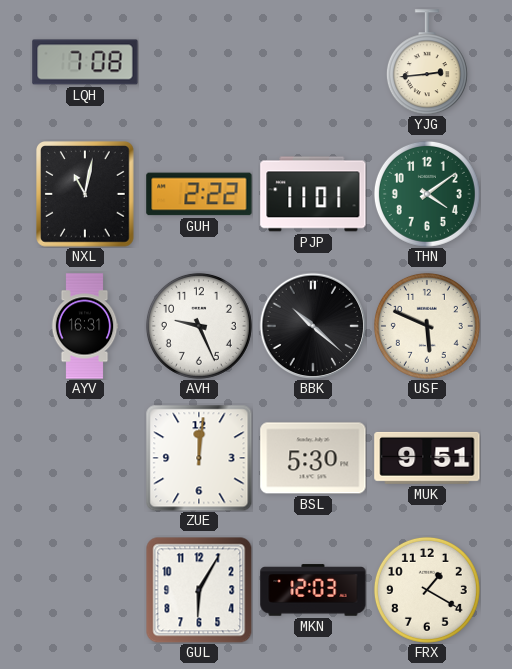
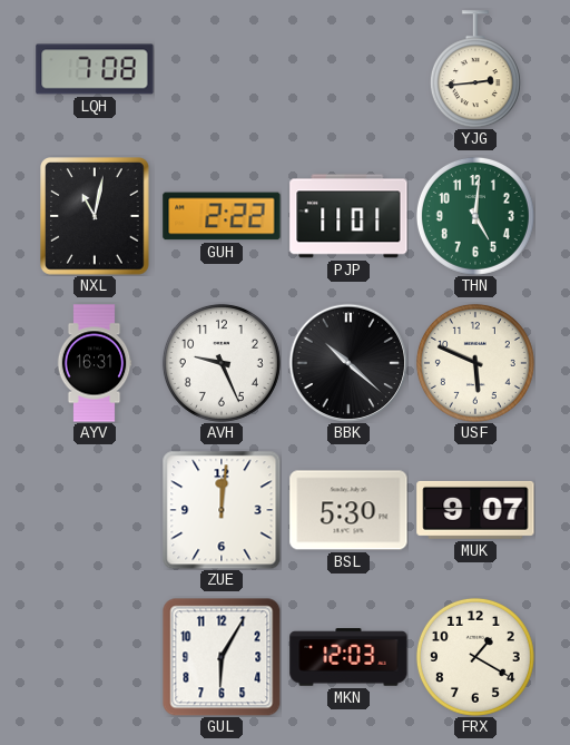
THN: 4:09 -> 5:01 (475, 216)
MUK: 9:51 -> 9:07 (475, 510)
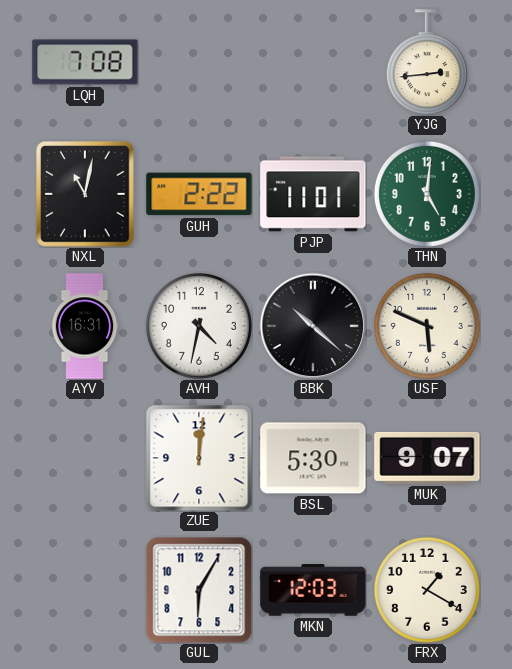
AVH: 9:26 -> 4:32 (199, 326)
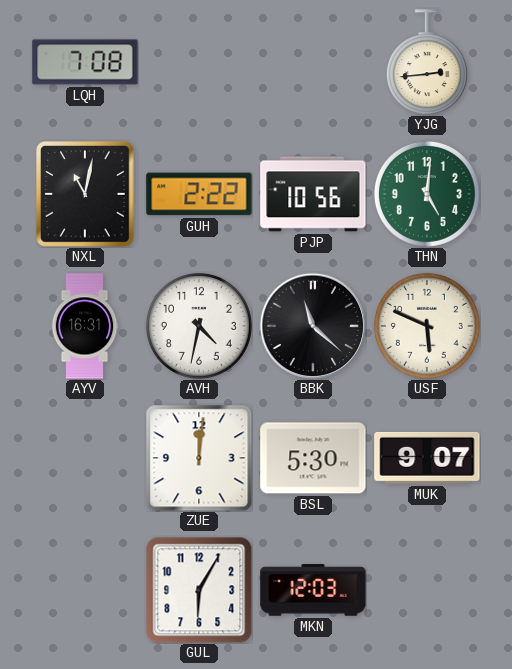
PJP: 11:01 -> 10:56 (313, 194)
BBK: 10:22 -> 11:22 (313, 326)
FRX: 1:20 -> none (427, 590)
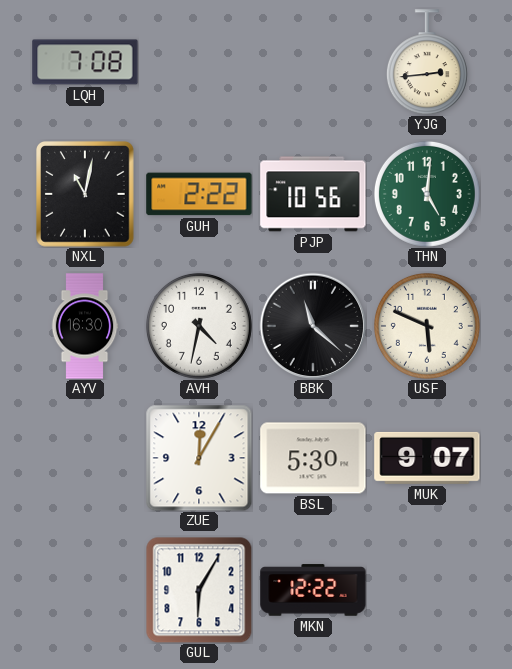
AYV: 16:31 -> 16:30 (85, 326)
ZUE: 12:01 -> 12:05 (199, 458)
MKN: 12:03 -> 12:22 (313, 590)
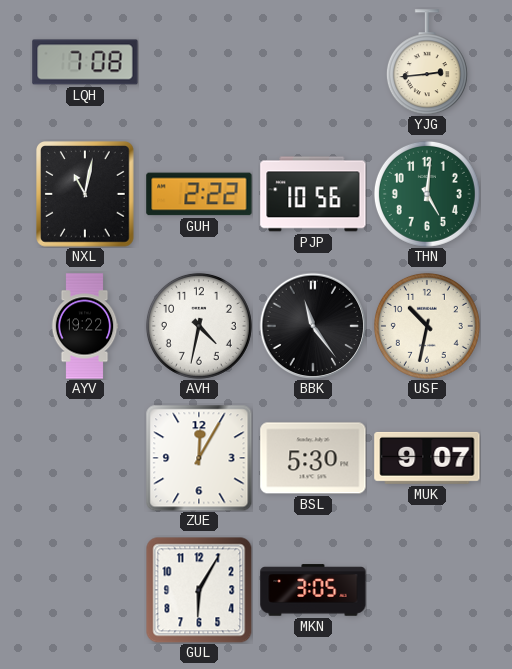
AYV: 16:30 -> 19:22 (85, 326)
BBK: 11:22 -> 11:24 (313, 326)
USF: 5:49 -> 10:32 (427, 326)
MKN: 12:22 -> 3:05 (313, 590)
